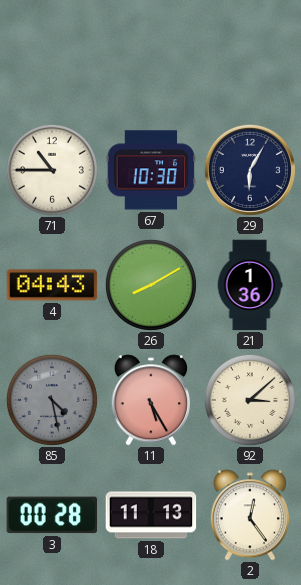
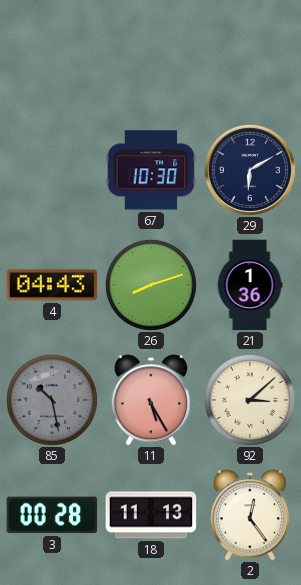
71: 10:45 -> none (52, 170)
29: 6:05 -> 6:10 (250, 170)
26: 8:10 -> 8:12 (151, 285)
85: 4:28 -> 10:28 (52, 400)
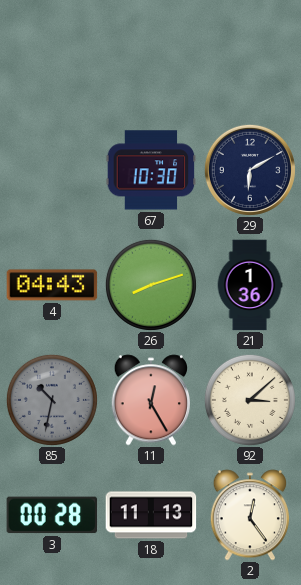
85: 10:28 -> 10:32 (52, 400)
11: 5:25 -> 12:25 (150, 400)
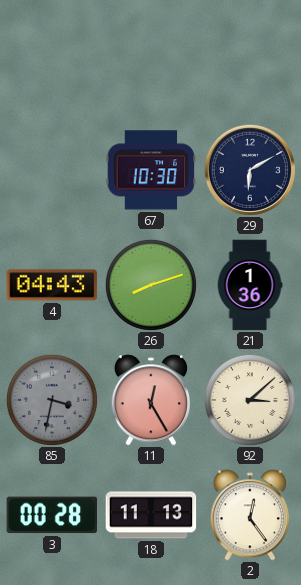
85: 10:32 -> 3:32 (52, 400)
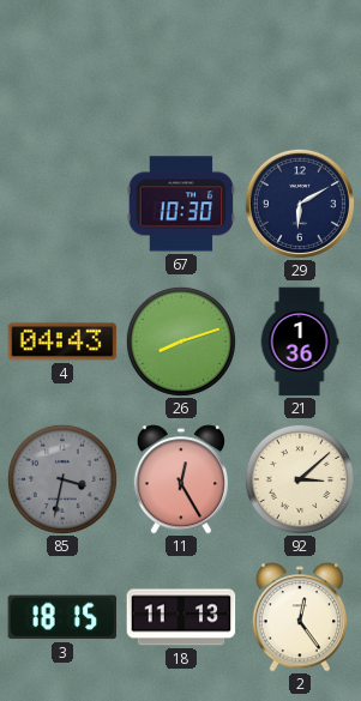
3: 00:28 -> 18:15 (62, 617)
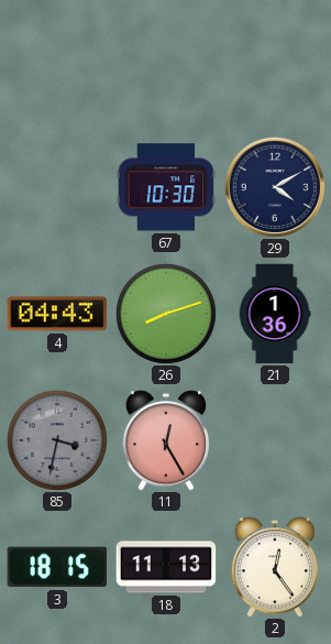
29: 6:10 -> 4:10 (275, 187)
92: 3:08 -> none (300, 479)
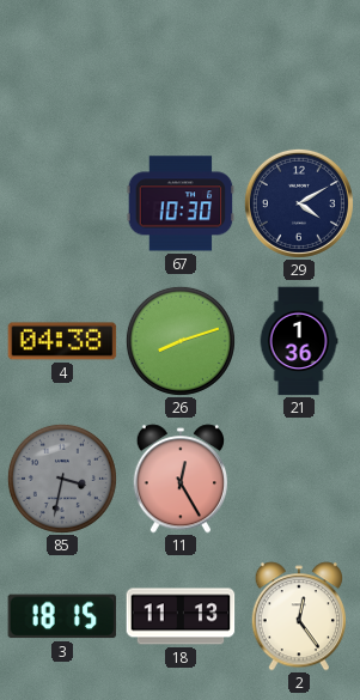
4: 04:43 -> 04:38 (62, 341)
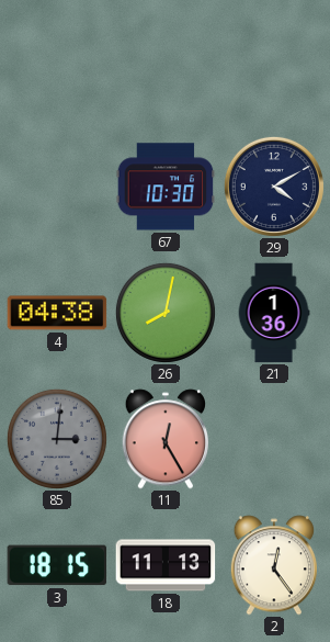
26: 8:12 -> 8:02 (166, 313)
85: 3:32 -> 3:01 (57, 439)
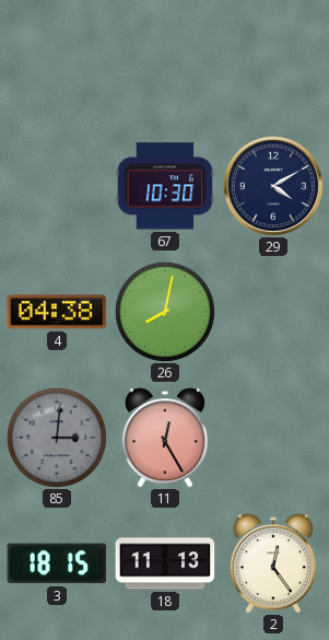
21: 1:36 -> none (274, 313)
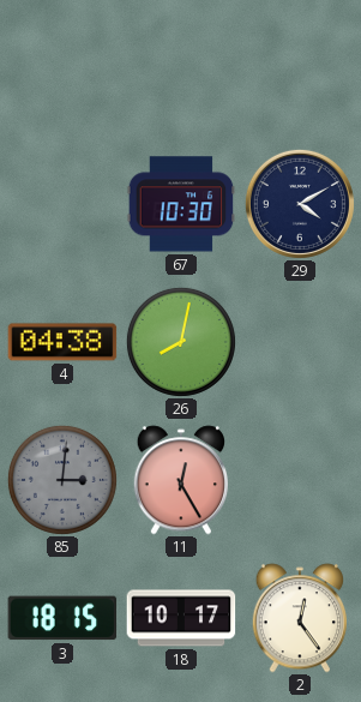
18: 11:13 -> 10:17 (181, 618)
